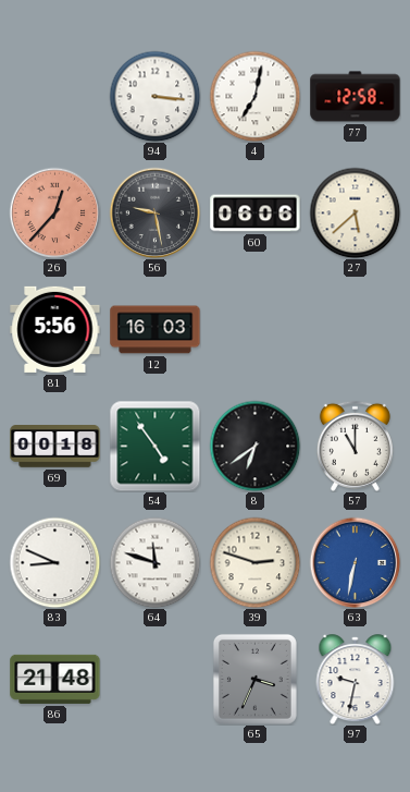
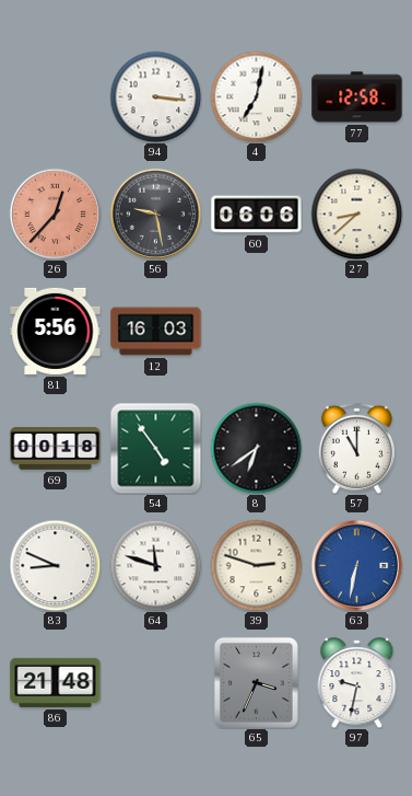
27: 5:38 -> 8:38 (356, 214)
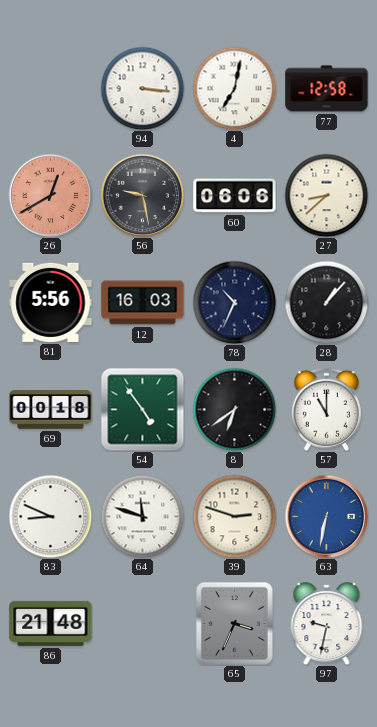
26: 12:37 -> 12:40 (50, 195)
78: none -> 10:34 (234, 302)
28: none -> 1:07 (326, 302)
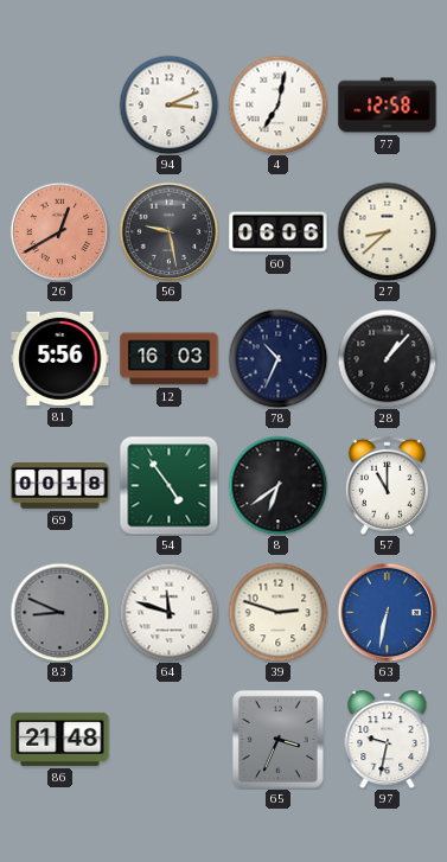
94: 3:16 -> 3:11 (168, 104)
83 dial: white -> grey (59, 612)
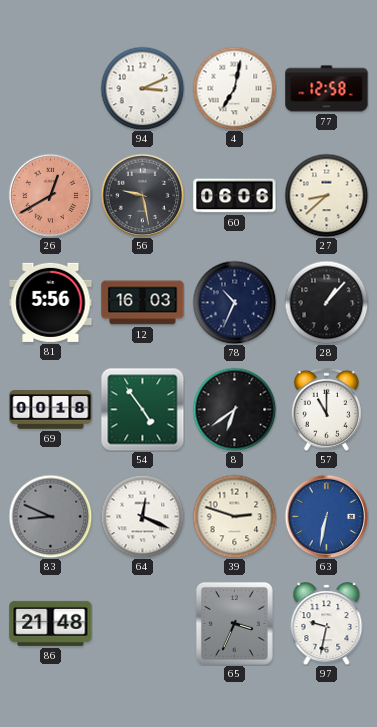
64: 11:48 -> 12:19 (142, 516)
